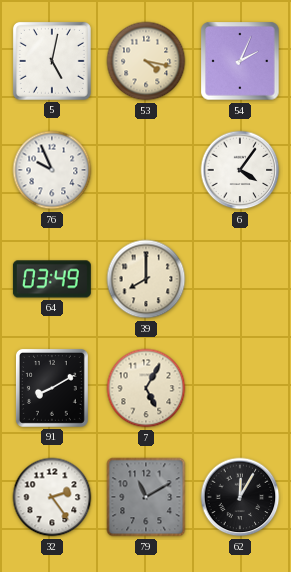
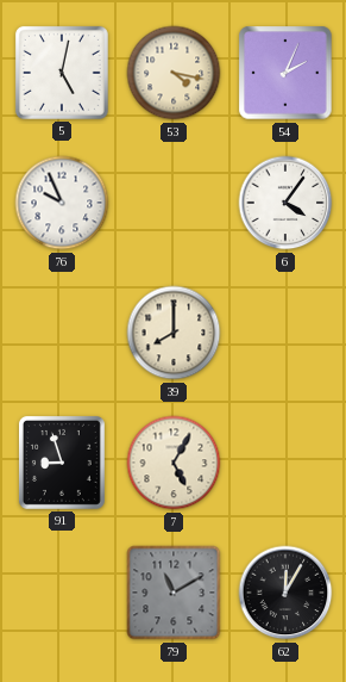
64: 03:49 -> none (52, 279)
91: 8:10 -> 8:57 (62, 463)
32: 2:24 -> none (52, 497)
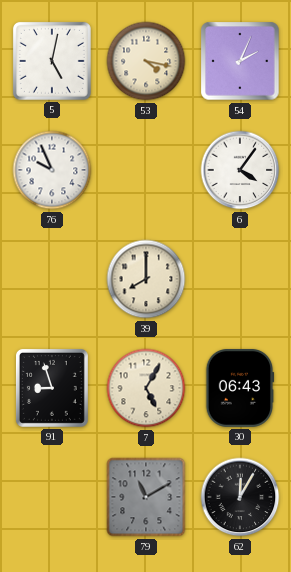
30: none -> 06:43 (240, 388)
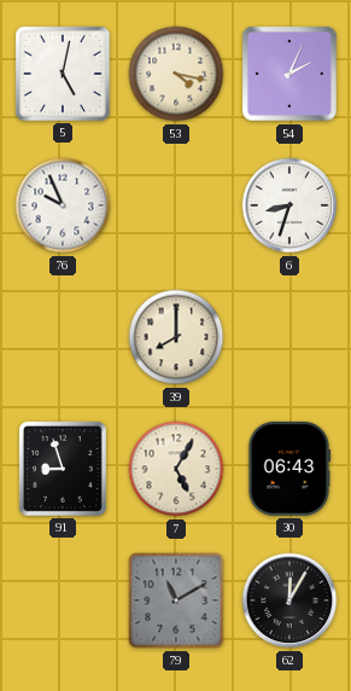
6: 4:06 -> 8:33 (289, 205)
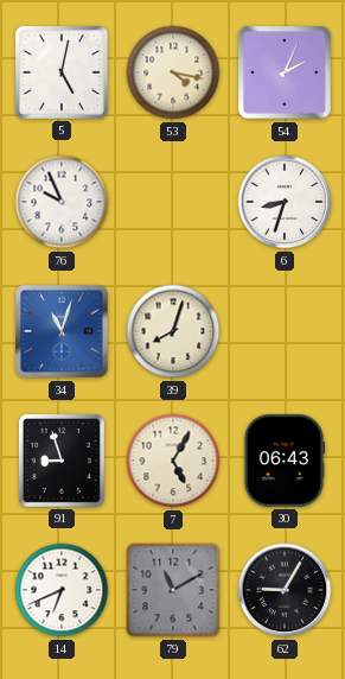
34: none -> 11:03 (62, 331)
39: 8:00 -> 8:03 (173, 331)
14: none -> 6:41 (62, 590)
62: 12:05 -> 9:05 (285, 590)
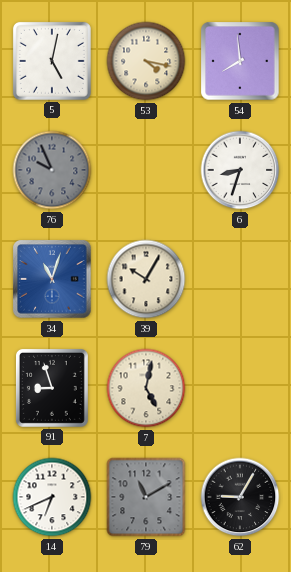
54: 2:04 -> 7:59 (240, 61)
76 dial: white -> grey (52, 170)
39: 8:03 -> 10:05 (146, 279)
7: 5:05 -> 5:02 (146, 388)
30: 06:43 -> none (285, 461)
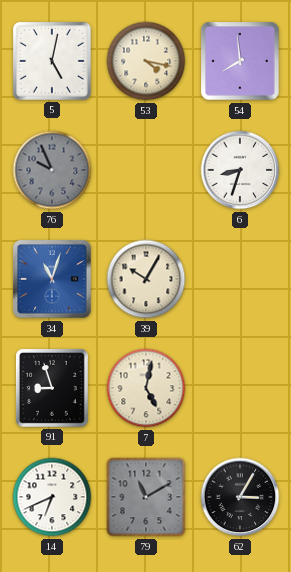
62: 9:05 -> 3:05 (240, 497)
